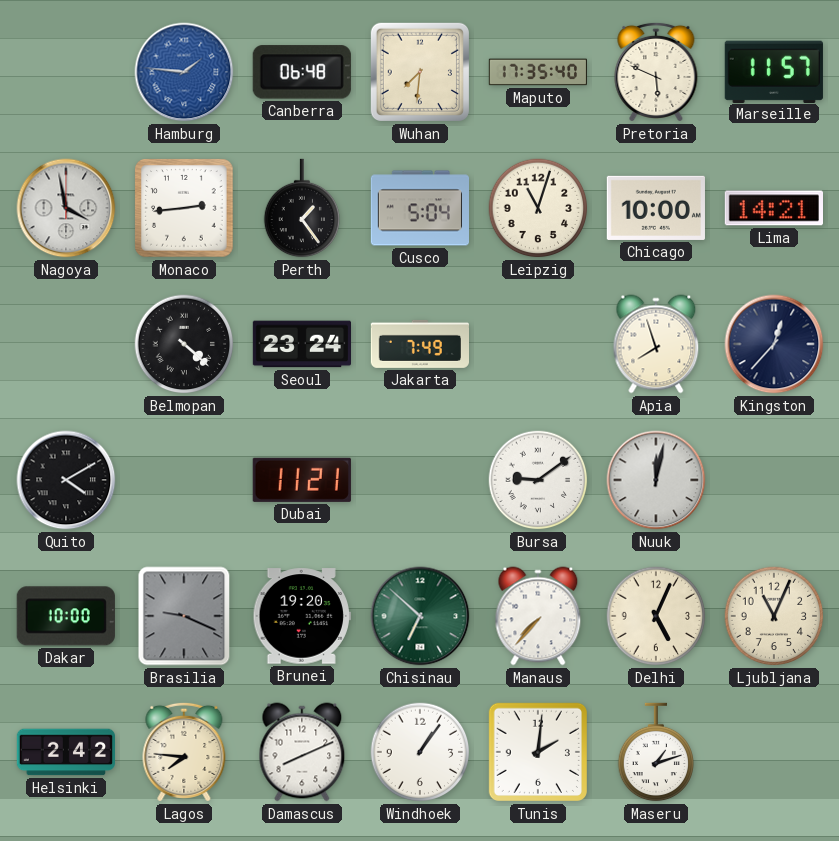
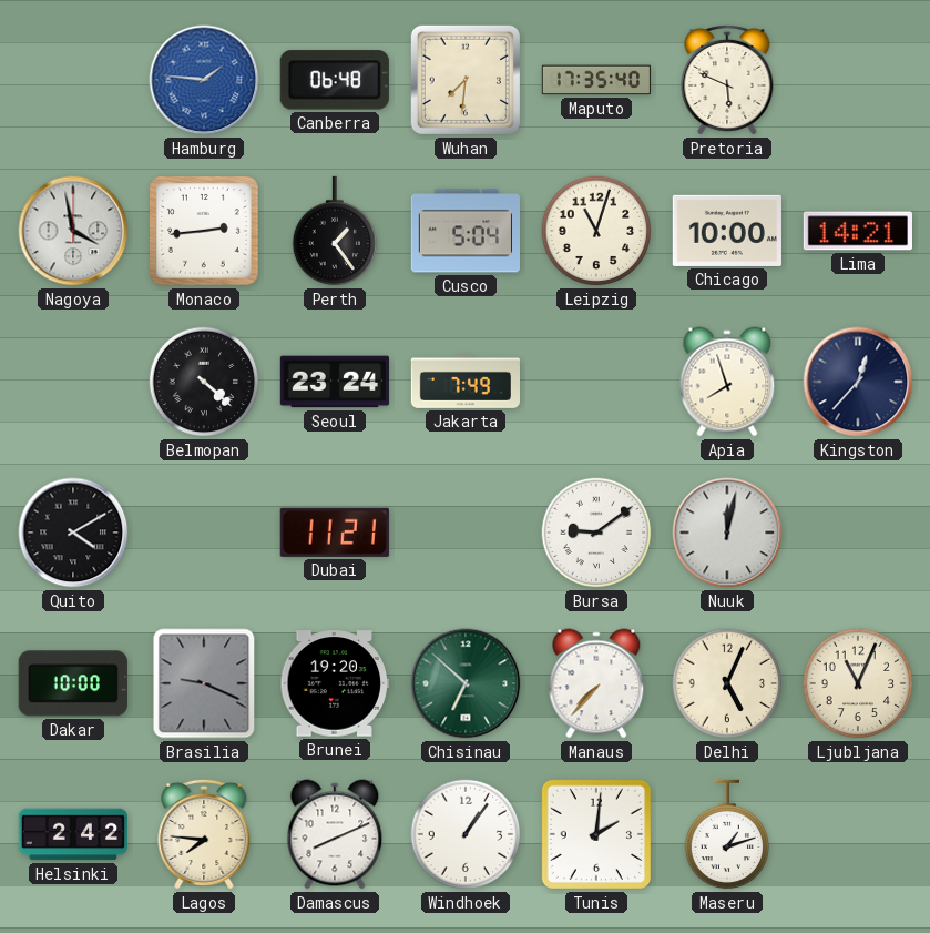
Marseille: 11:57 -> none (774, 71)
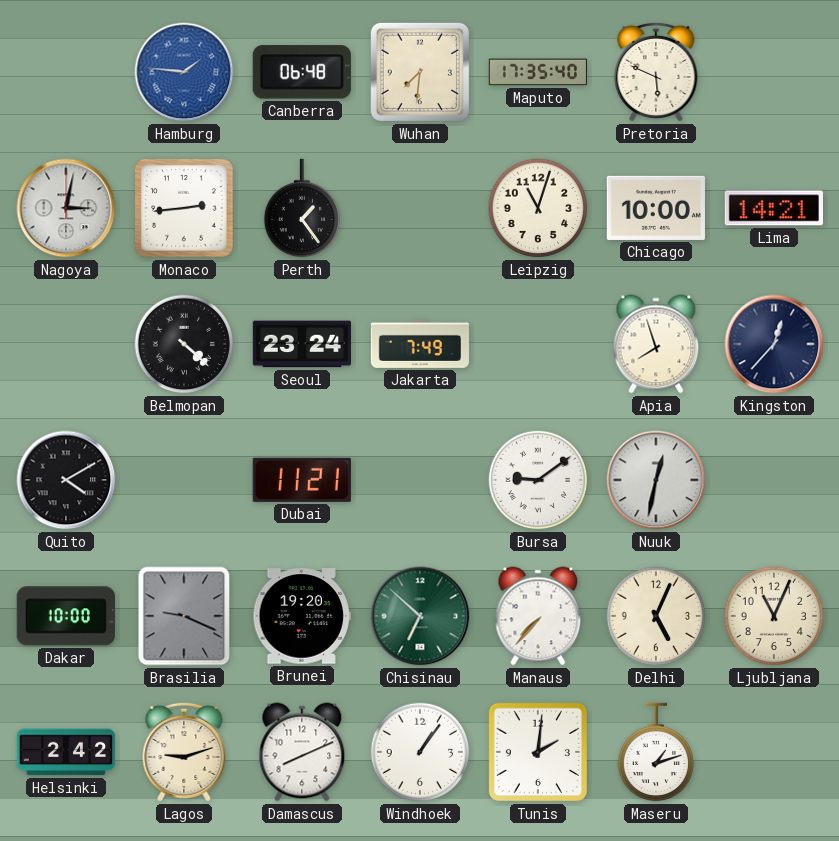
Nagoya: 3:58 -> 3:02 (66, 208)
Cusco: 5:04 -> none (464, 231)
Nuuk: 12:02 -> 12:32 (656, 480)
Lagos: 7:46 -> 9:12 (184, 752)
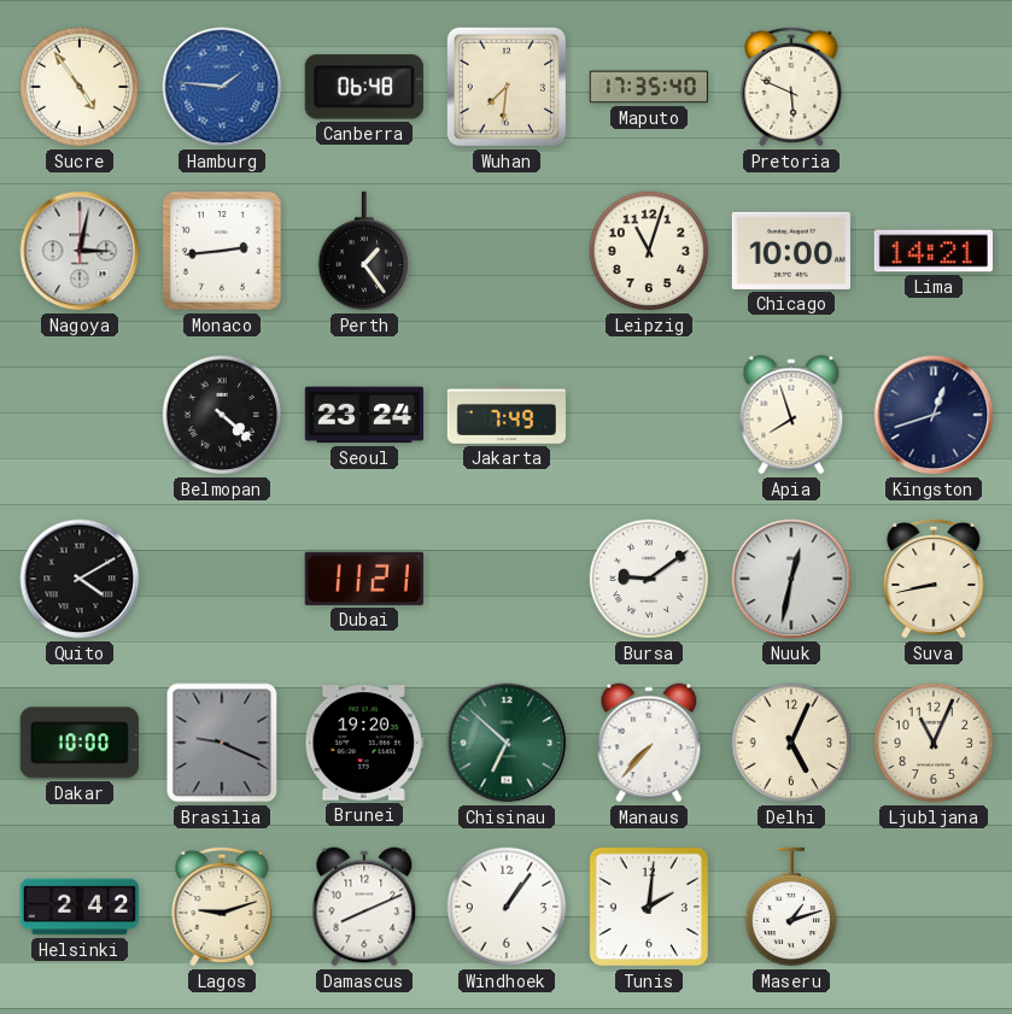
Sucre: none -> 4:54 (80, 87)
Kingston: 12:37 -> 12:42 (934, 415)
Suva: none -> 8:43 (934, 579)
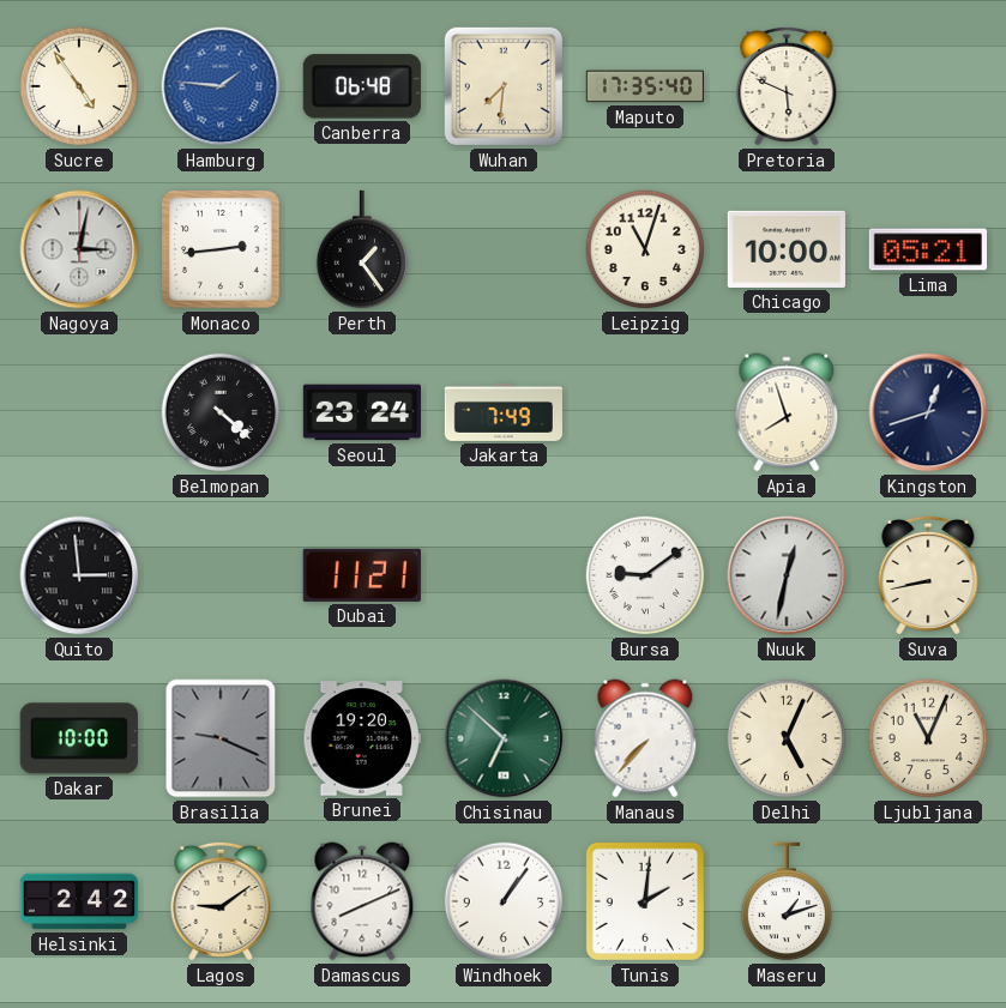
Lima: 14:21 -> 05:21 (927, 249)
Quito: 4:10 -> 2:59 (79, 575)
Lagos: 9:12 -> 9:09 (221, 901)
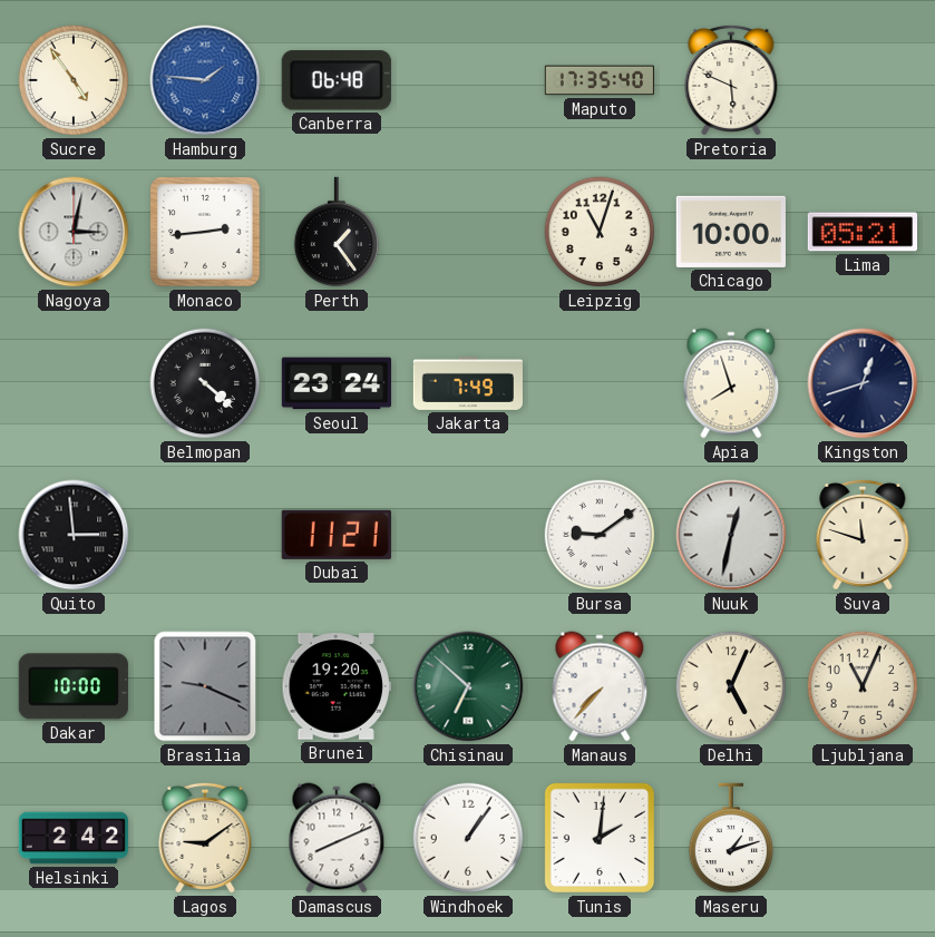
Wuhan: 7:31 -> none (504, 86)
Suva: 8:43 -> 11:48 (863, 535)
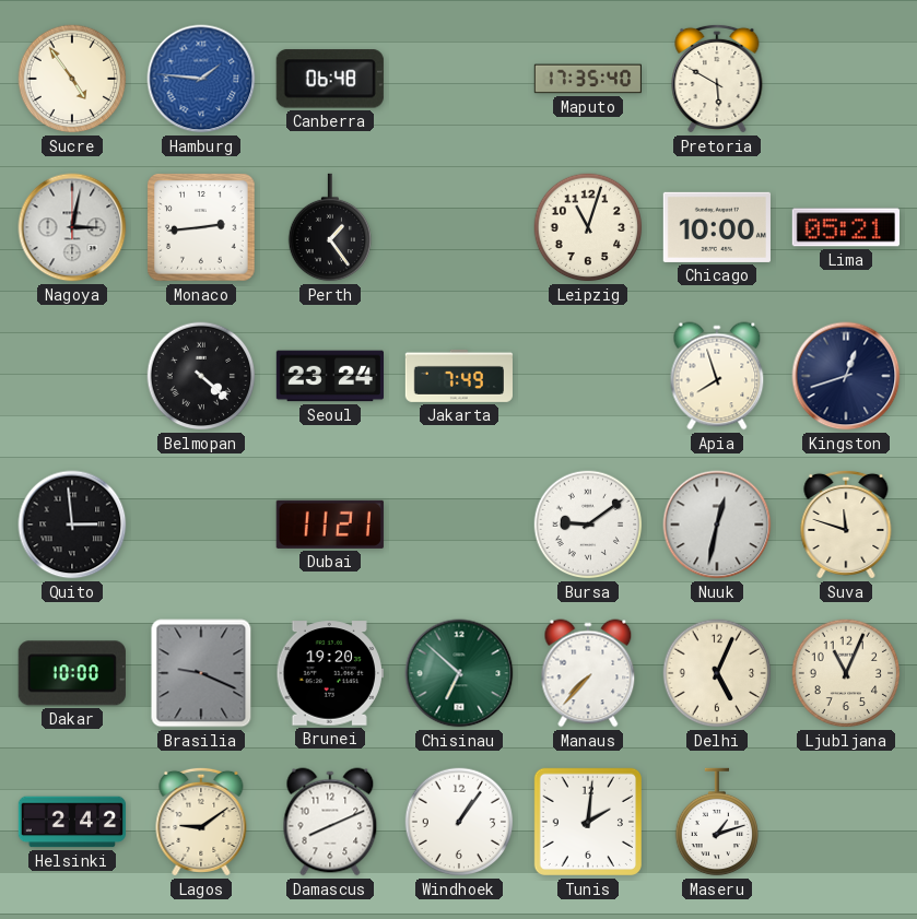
Pretoria: 5:49 -> 5:50 (717, 79)
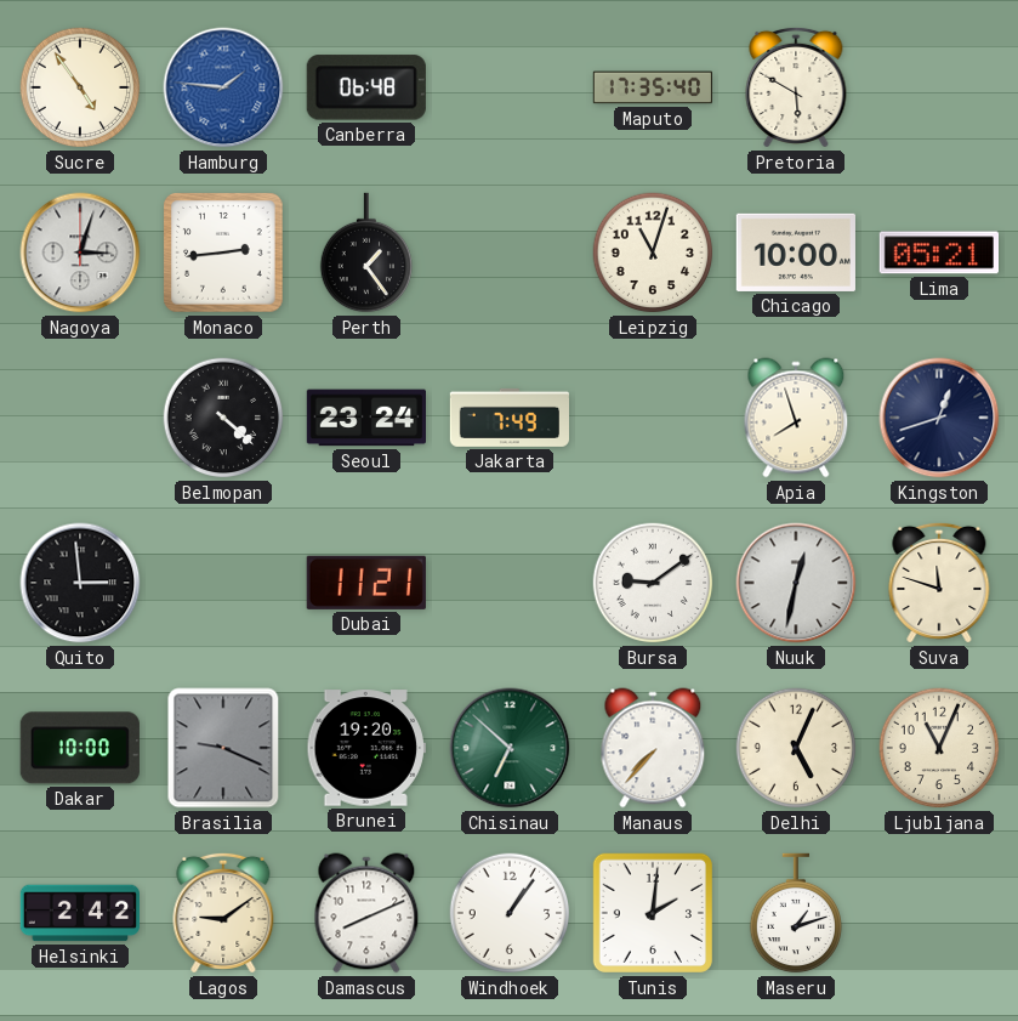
Nagoya: 3:02 -> 3:03 (80, 253)
